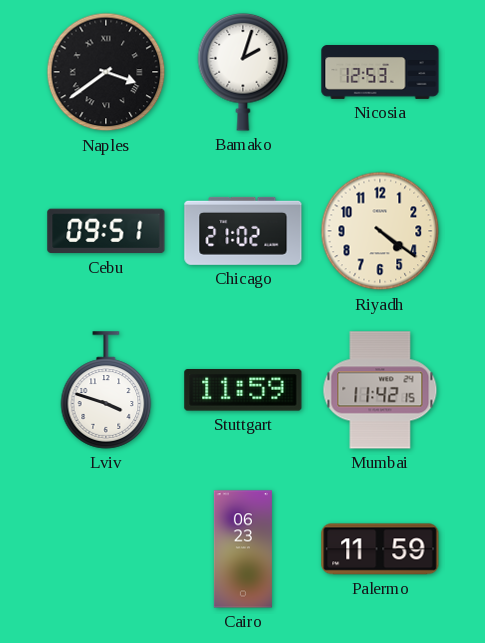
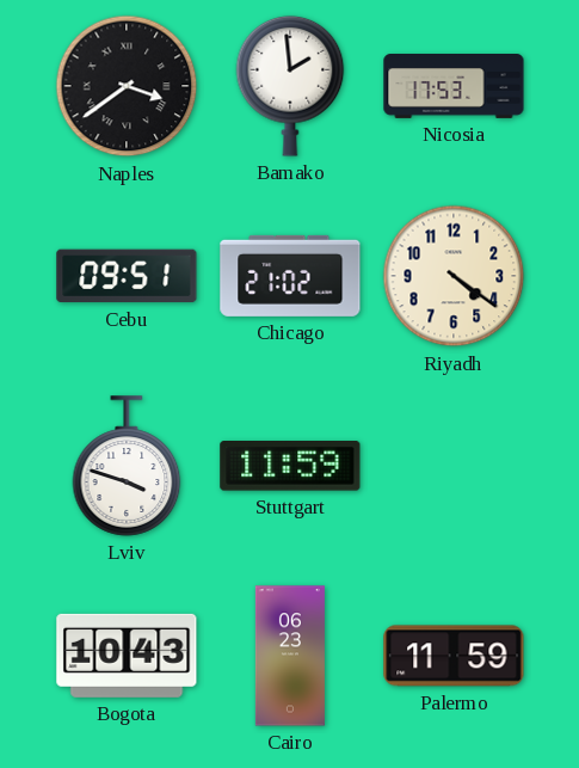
Bamako: 2:03 -> 1:59 (290, 86)
Nicosia: 12:53 -> 17:53 (454, 87)
Mumbai: 11:42 -> none (380, 390)
Bogota: none -> 10:43 (127, 656)
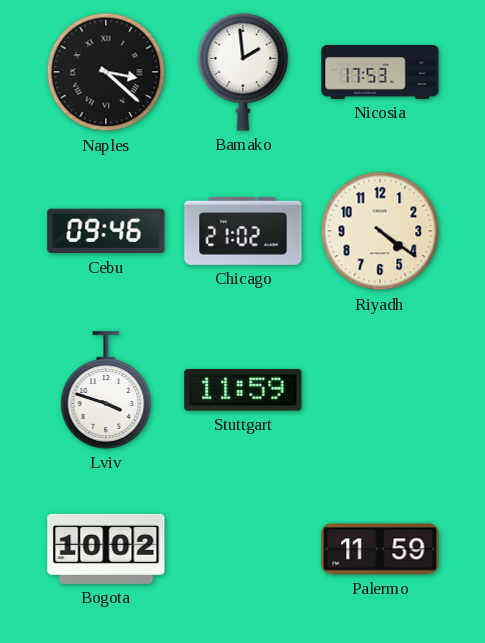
Naples: 3:39 -> 3:22 (106, 72)
Cebu: 09:51 -> 09:46 (106, 231)
Bogota: 10:43 -> 10:02 (106, 549)
Cairo: 06:23 -> none (290, 656)
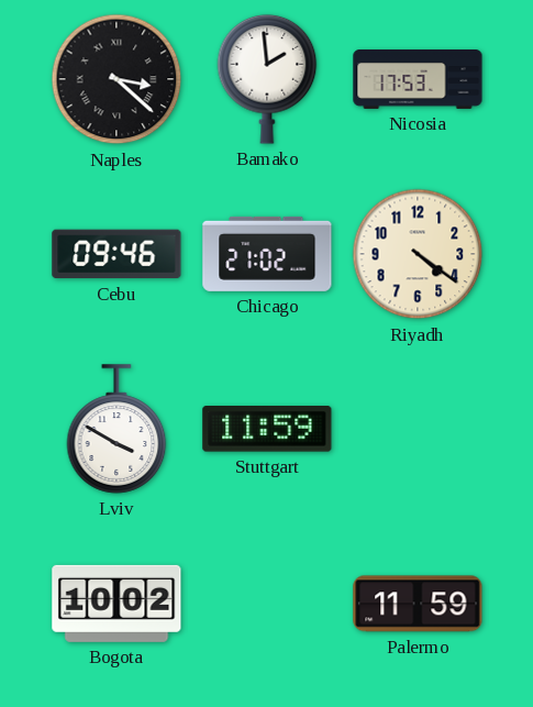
Lviv: 3:48 -> 3:50 (116, 429)
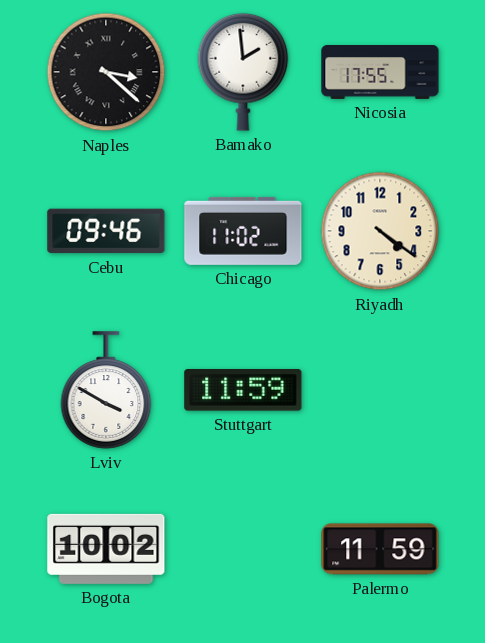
Nicosia: 17:53 -> 17:55 (380, 73)
Chicago: 21:02 -> 11:02 (243, 231)
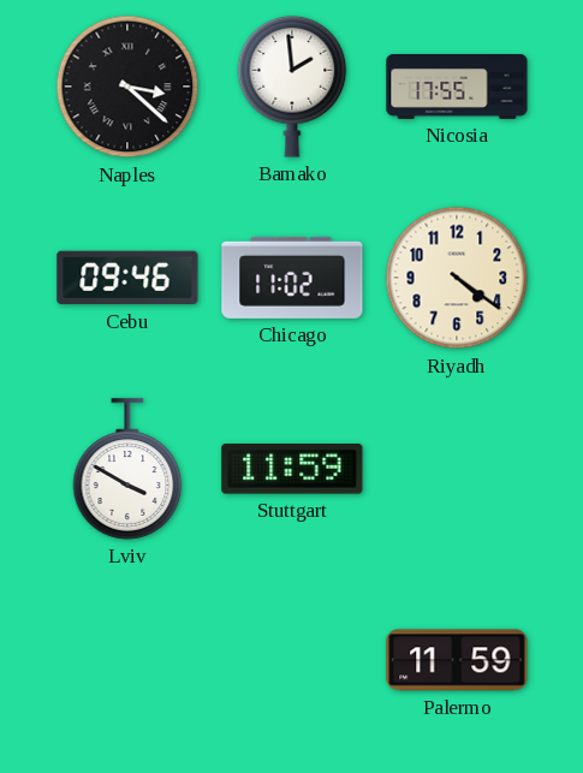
Bogota: 10:02 -> none (106, 549)
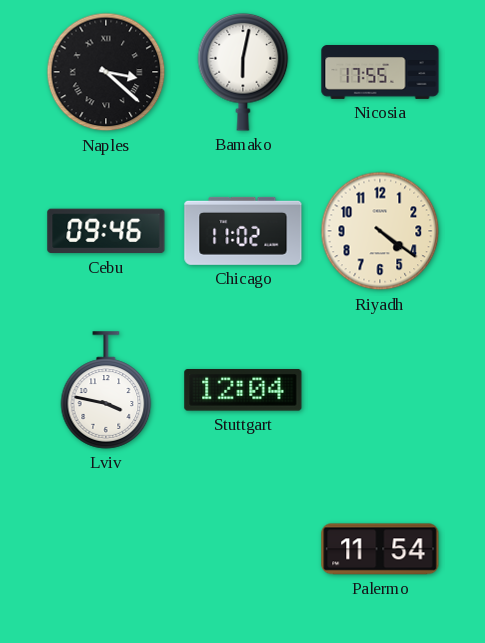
Bamako: 1:59 -> 6:02 (243, 72)
Lviv: 3:50 -> 3:47 (106, 390)
Stuttgart: 11:59 -> 12:04 (243, 390)
Palermo: 11:59 -> 11:54 (380, 549)
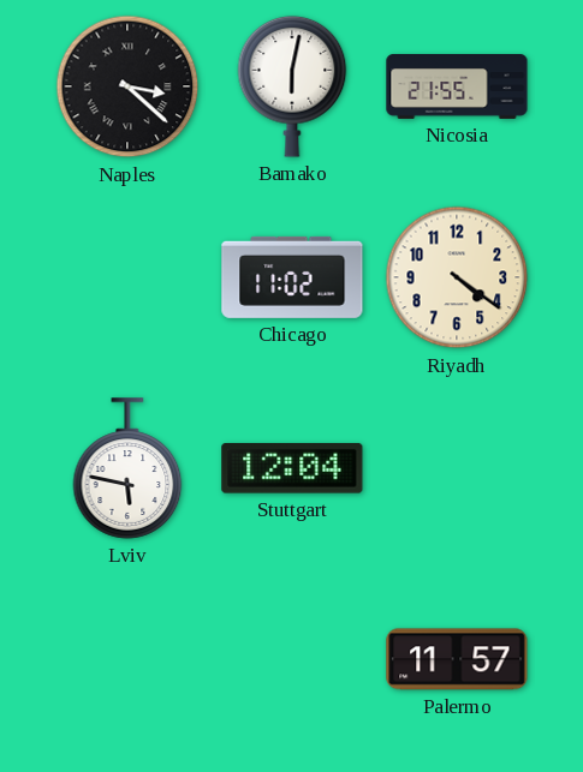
Nicosia: 17:55 -> 21:55 (457, 88)
Cebu: 09:46 -> none (106, 231)
Lviv: 3:47 -> 5:47 (127, 468)
Palermo: 11:54 -> 11:57 (457, 659)
